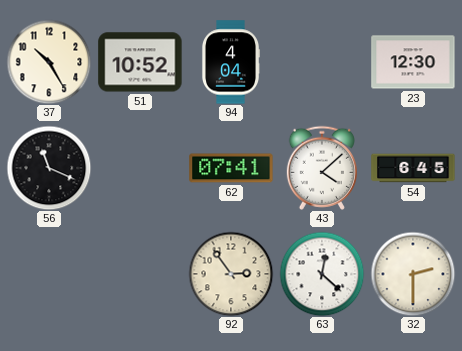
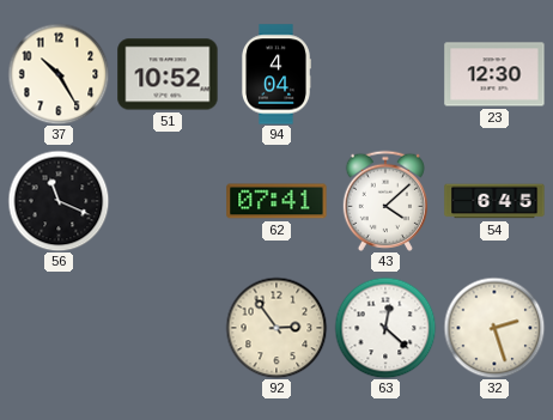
32: 2:30 -> 2:27 (494, 328)
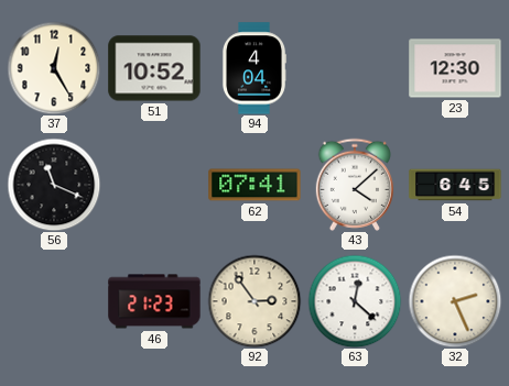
37: 10:25 -> 12:25 (54, 68)
46: none -> 21:23 (154, 301)
32: 2:27 -> 2:26 (455, 301)
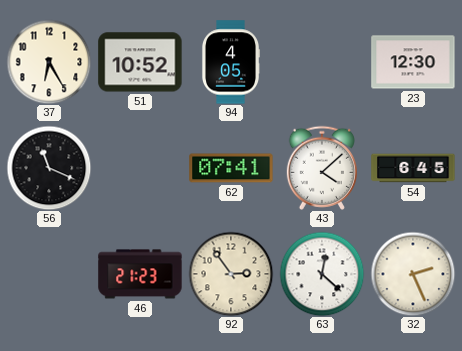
37: 12:25 -> 6:25 (49, 62)
94: 4:04 -> 4:05 (230, 62)
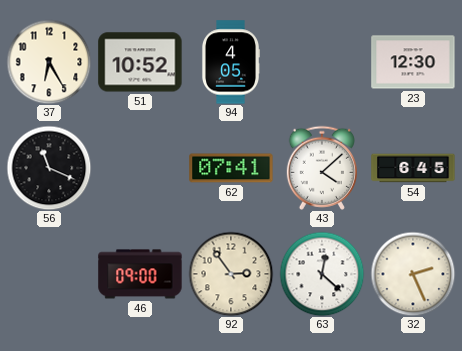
46: 21:23 -> 09:00 (140, 274)
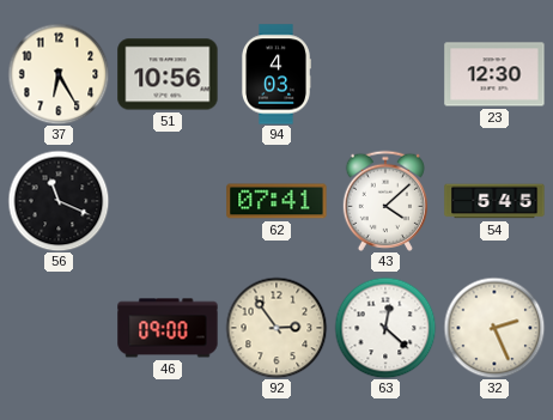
51: 10:52 -> 10:56 (168, 74)
94: 4:05 -> 4:03 (275, 74)
54: 6:45 -> 5:45 (494, 201)
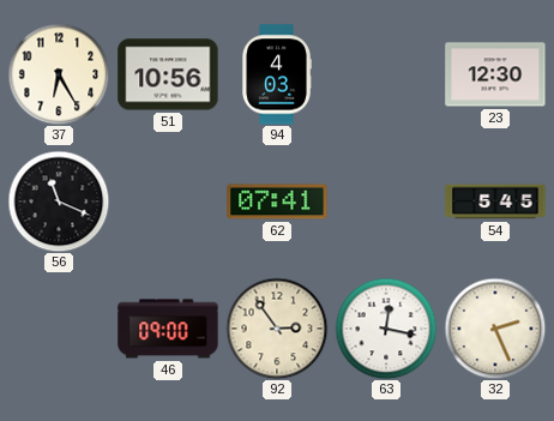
43: 4:08 -> none (384, 201)
63: 12:22 -> 12:17 (386, 329)
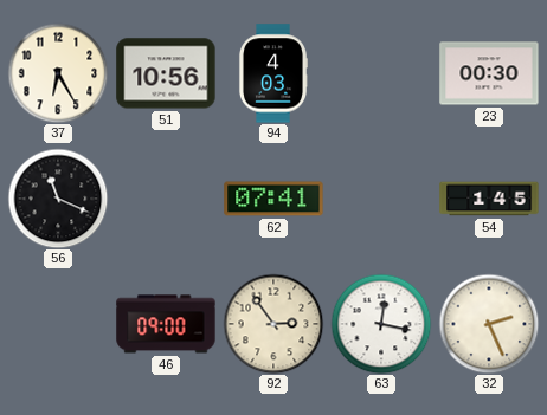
23: 12:30 -> 00:30 (489, 73)
54: 5:45 -> 1:45 (489, 199)
